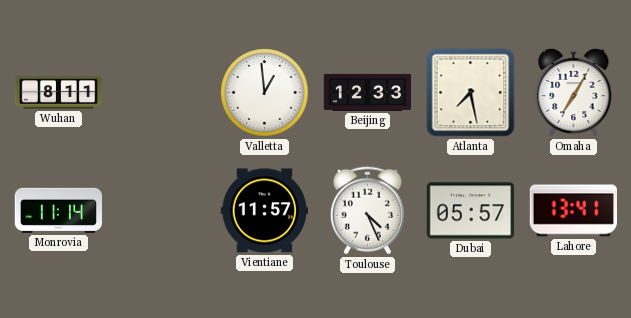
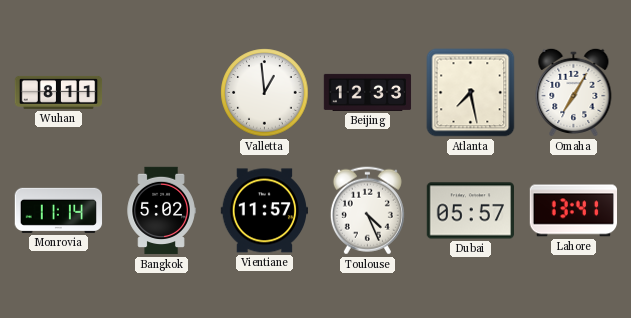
Bangkok: none -> 5:02 (161, 211)
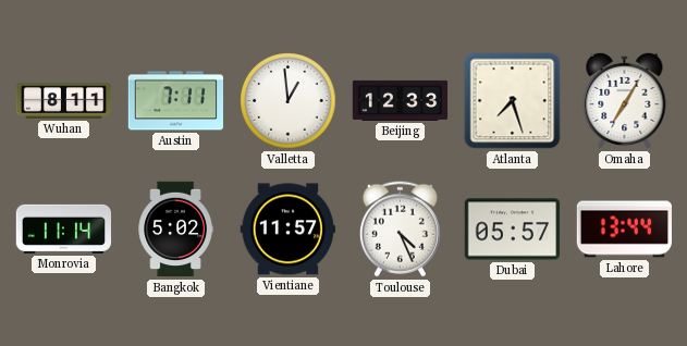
Austin: none -> 7:11 (175, 101)
Atlanta: 7:28 -> 7:27 (513, 101)
Lahore: 13:41 -> 13:44 (624, 230)
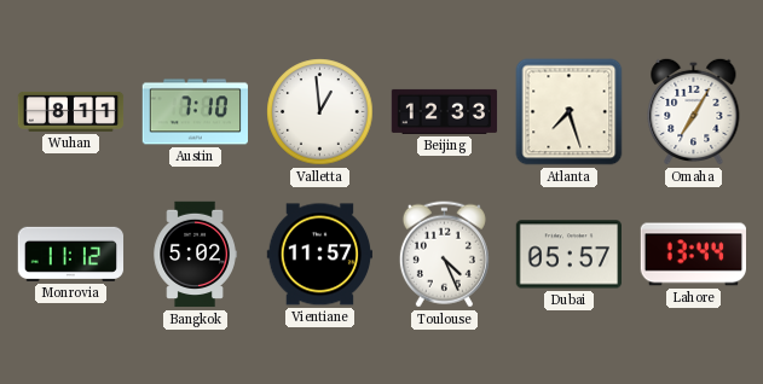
Austin: 7:11 -> 7:10 (195, 112)
Monrovia: 11:14 -> 11:12 (71, 254)
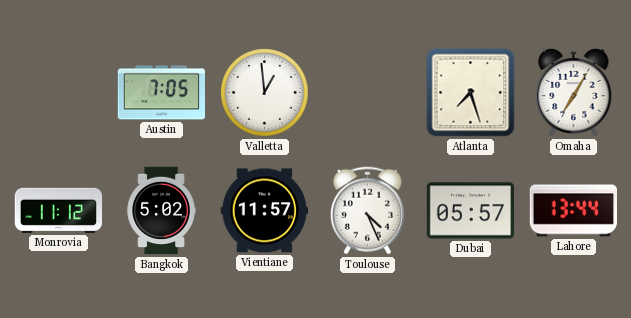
Wuhan: 8:11 -> none (71, 111)
Austin: 7:10 -> 7:05 (161, 93)
Beijing: 12:33 -> none (445, 111)
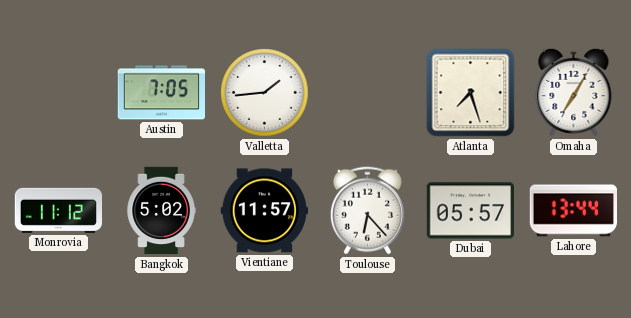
Valletta: 12:59 -> 1:44 (265, 93)
Toulouse: 4:26 -> 6:23 (367, 211)
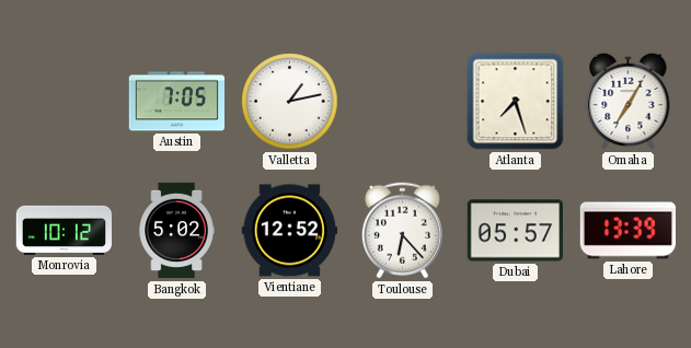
Valletta: 1:44 -> 1:13 (290, 102)
Monrovia: 11:12 -> 10:12 (65, 230)
Vientiane: 11:57 -> 12:52 (289, 231)
Lahore: 13:44 -> 13:39 (627, 231)
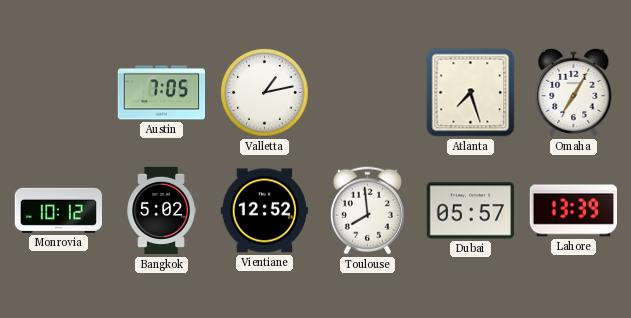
Toulouse: 6:23 -> 7:59 (367, 211)
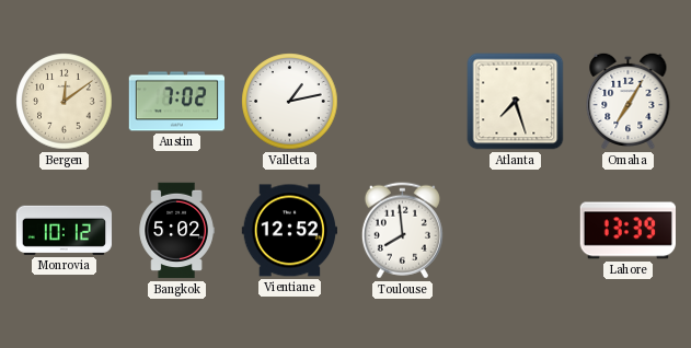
Bergen: none -> 12:09 (65, 102)
Austin: 7:05 -> 7:02 (176, 102)
Dubai: 05:57 -> none (470, 211)
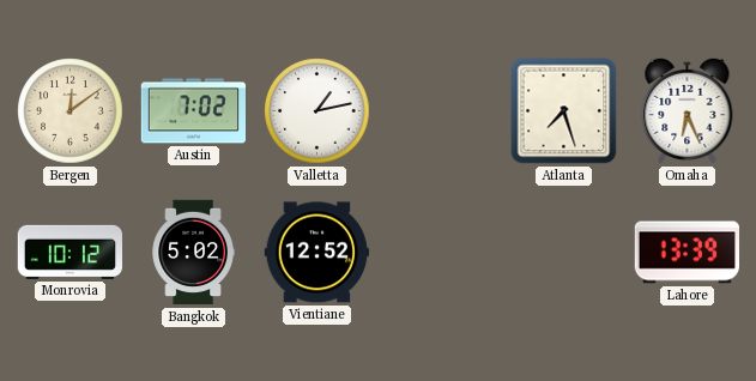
Omaha: 7:05 -> 6:26 (688, 110)
Toulouse: 7:59 -> none (402, 231)
